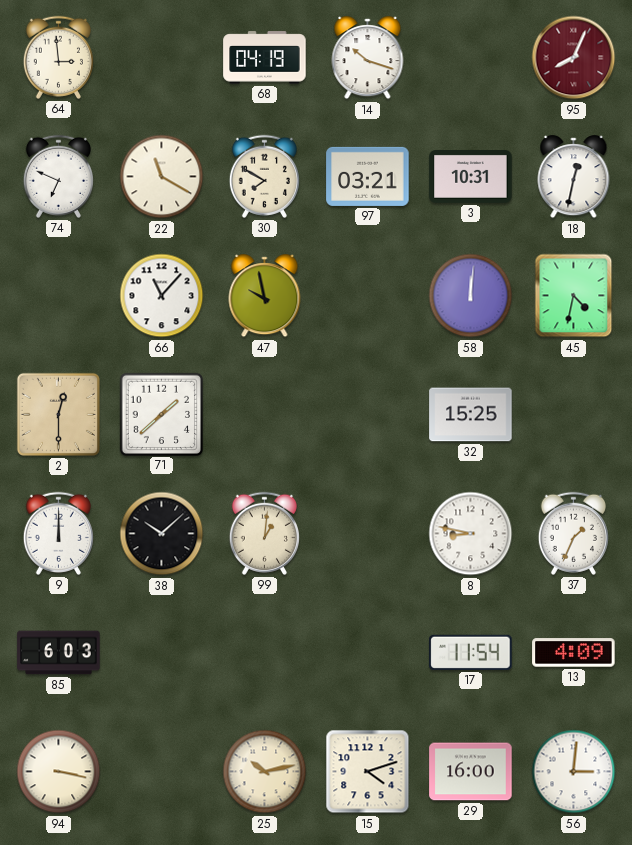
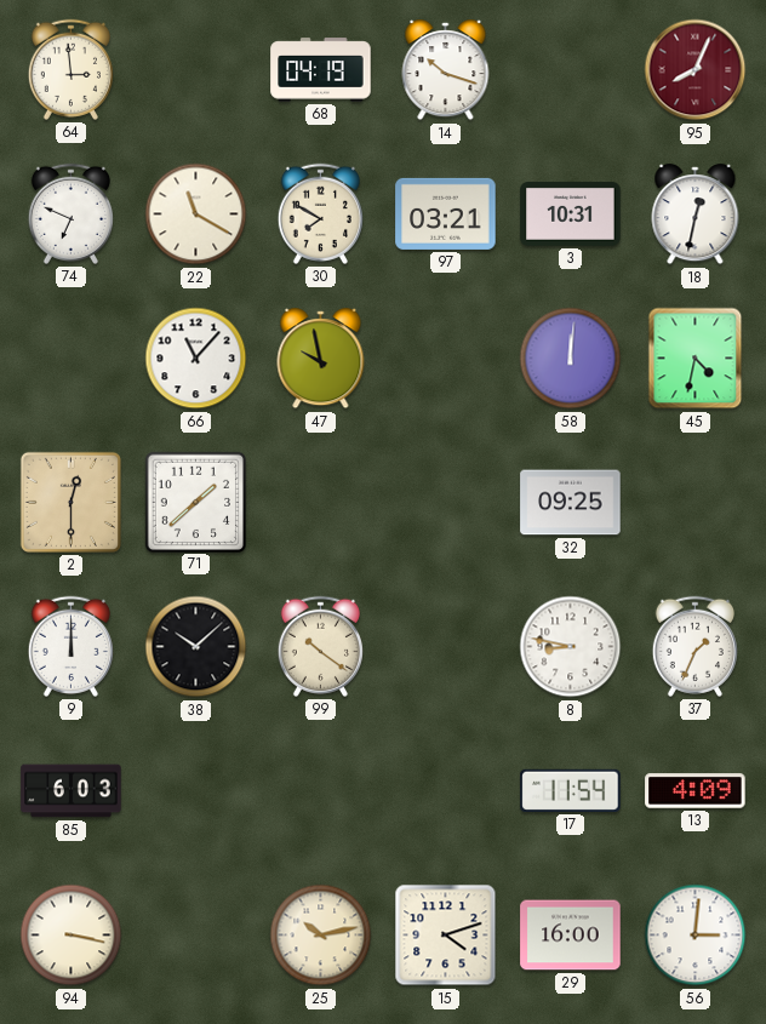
32: 15:25 -> 09:25 (571, 503)
99: 1:01 -> 10:21 (320, 646)
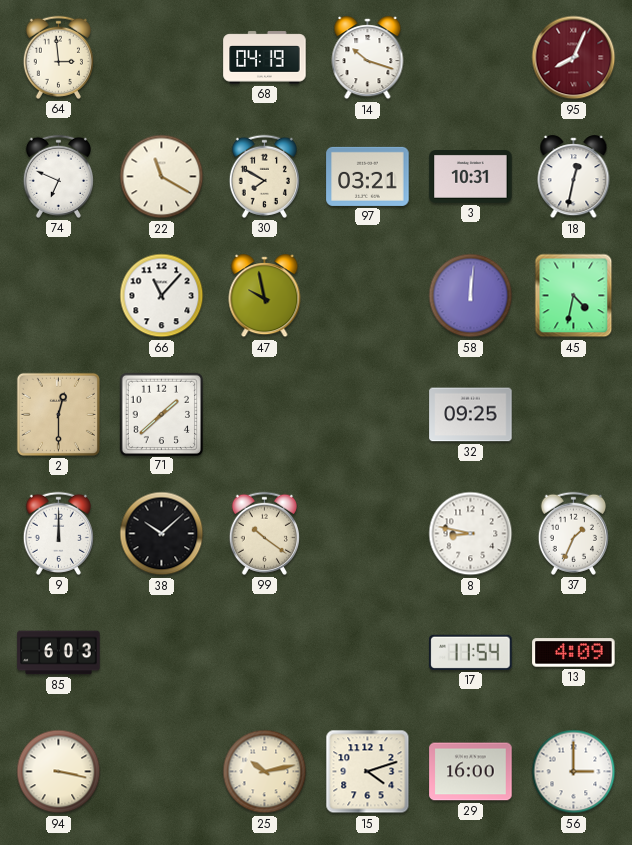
56: 3:01 -> 3:00 (574, 772)
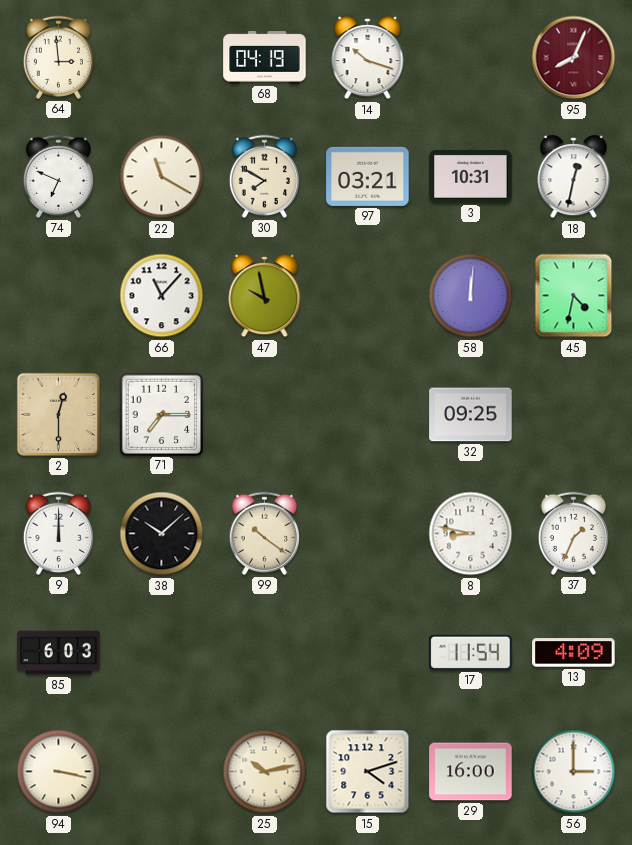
71: 1:38 -> 7:15 (161, 414)
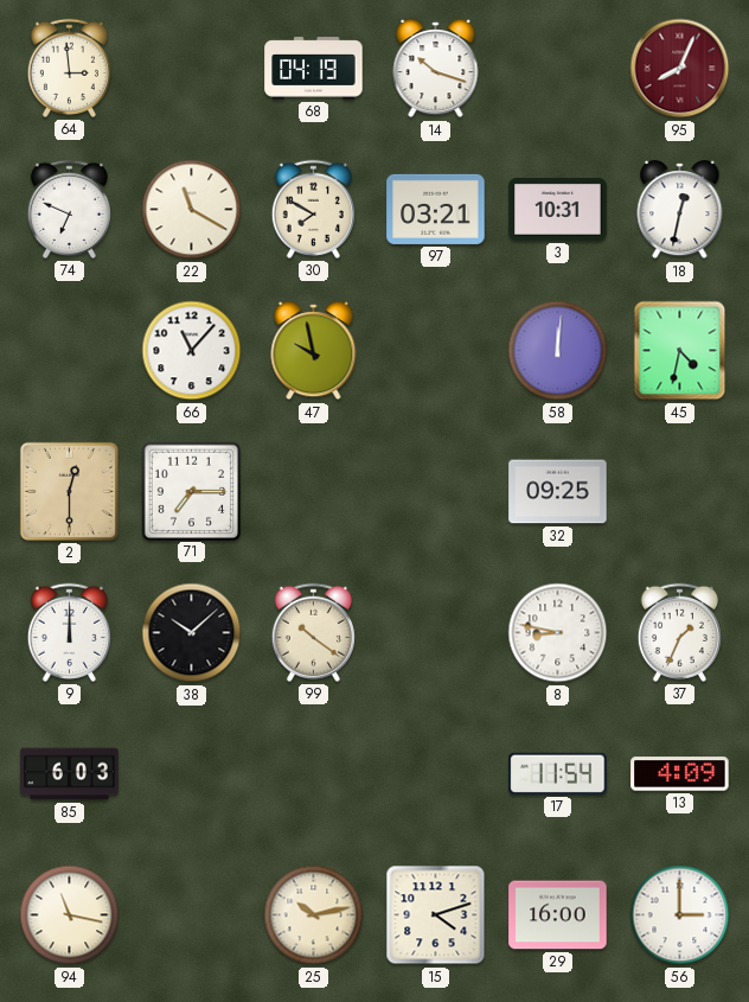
94: 3:17 -> 11:17 (70, 915)
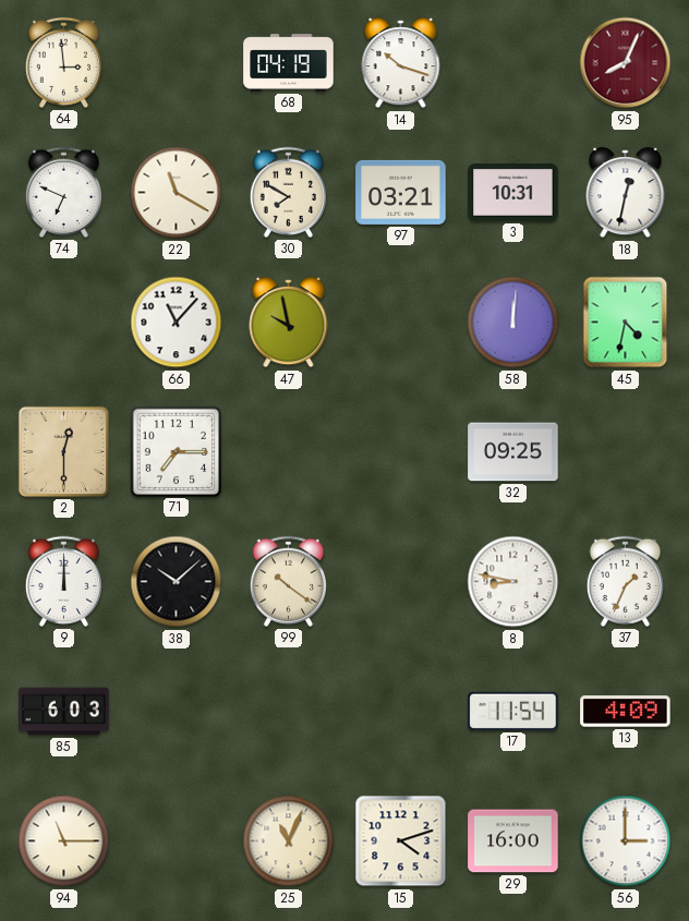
94: 11:17 -> 11:15 (64, 841)
25: 10:13 -> 11:04 (289, 841)
